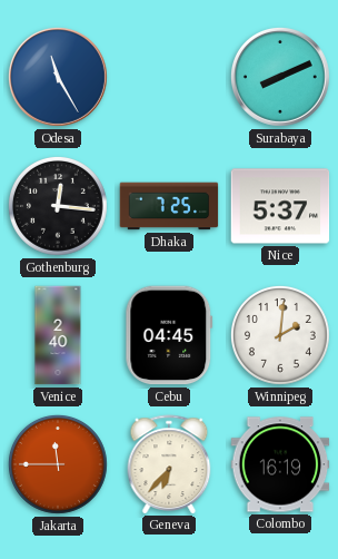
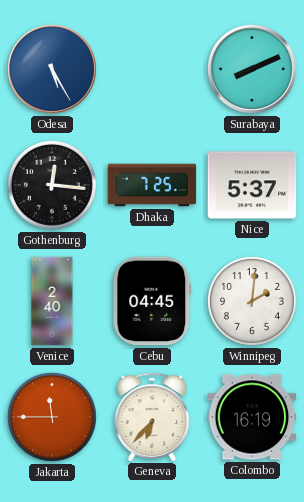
Odesa: 11:25 -> 5:25 (52, 69)
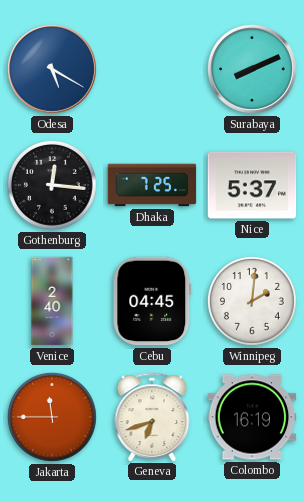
Odesa: 5:25 -> 5:20 (52, 69)
Geneva: 6:37 -> 6:42 (152, 417)
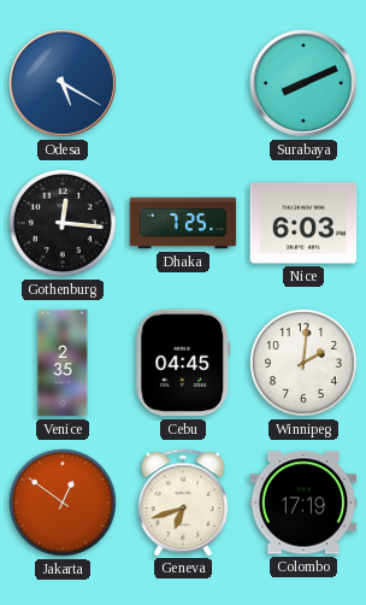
Nice: 5:37 -> 6:03 (303, 223)
Venice: 2:40 -> 2:35 (63, 363)
Jakarta: 11:45 -> 12:51 (63, 503)
Colombo: 16:19 -> 17:19 (303, 503)
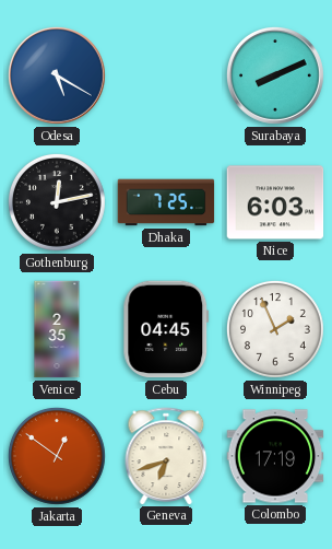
Gothenburg: 12:16 -> 12:13 (57, 202)
Winnipeg: 2:01 -> 1:56 (275, 329)
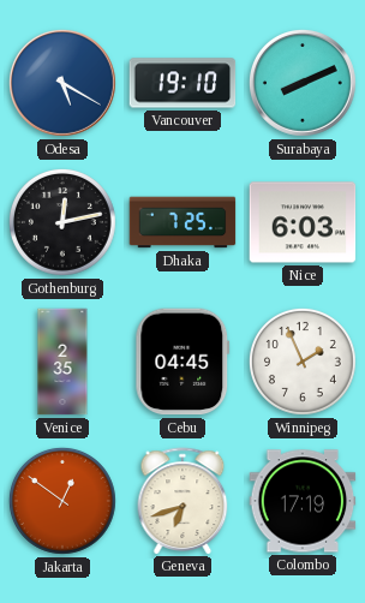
Vancouver: none -> 19:10 (182, 83)
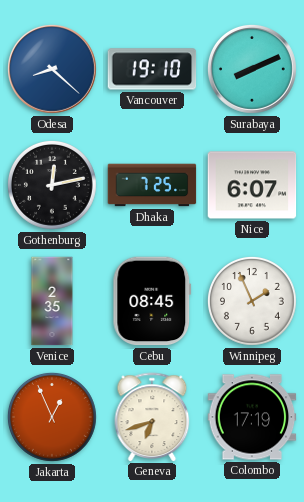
Odesa: 5:20 -> 8:22 (52, 69)
Nice: 6:03 -> 6:07 (252, 185)
Cebu: 04:45 -> 08:45 (152, 301)
Jakarta: 12:51 -> 12:56 (52, 417)
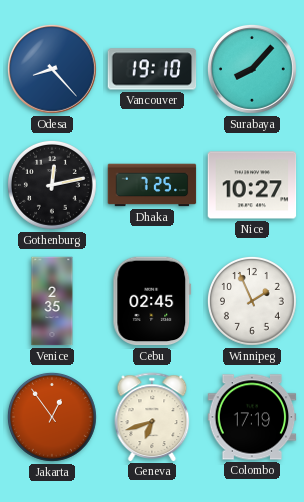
Odesa: 8:22 -> 8:23 (52, 69)
Surabaya: 8:11 -> 8:07 (252, 69)
Nice: 6:07 -> 10:27 (252, 185)
Cebu: 08:45 -> 02:45 (152, 301)
Jakarta: 12:56 -> 12:54 (52, 417)
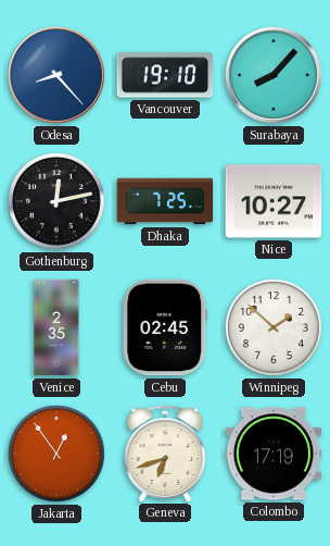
Winnipeg: 1:56 -> 1:52 (274, 327)
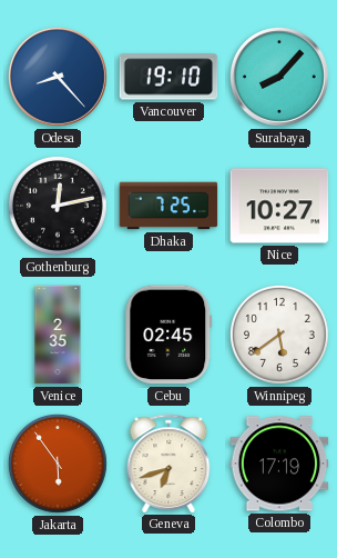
Winnipeg: 1:52 -> 5:39 (279, 335)
Jakarta: 12:54 -> 5:54 (58, 464)
